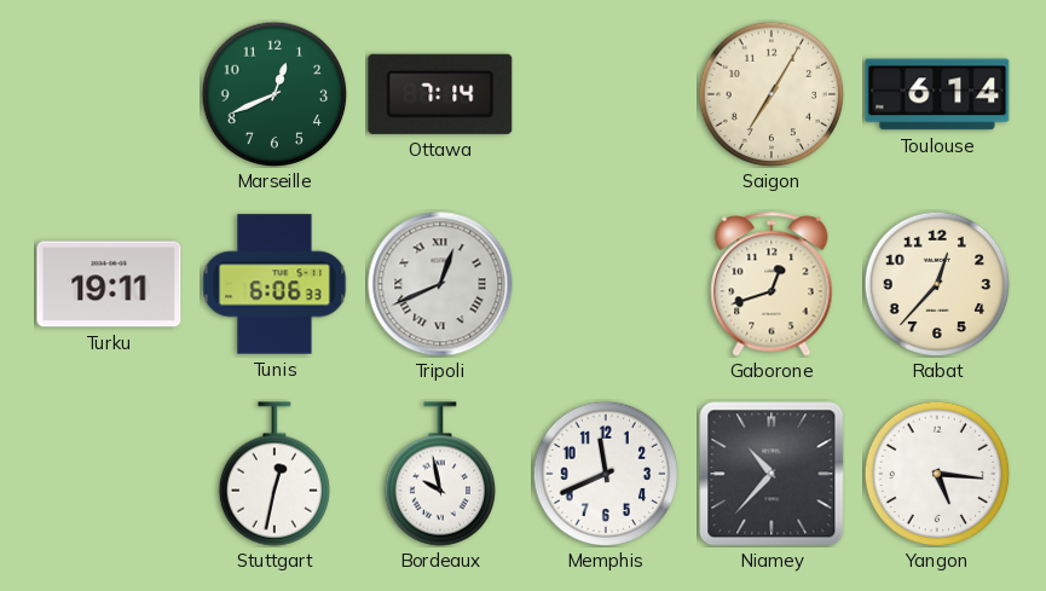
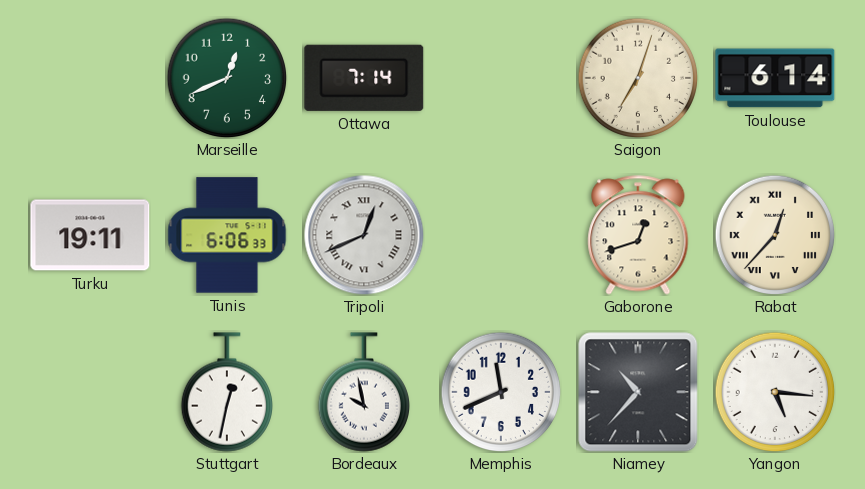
Saigon: 7:05 -> 7:03 (638, 78)
Rabat numerals: Arabic -> Roman (775, 235)
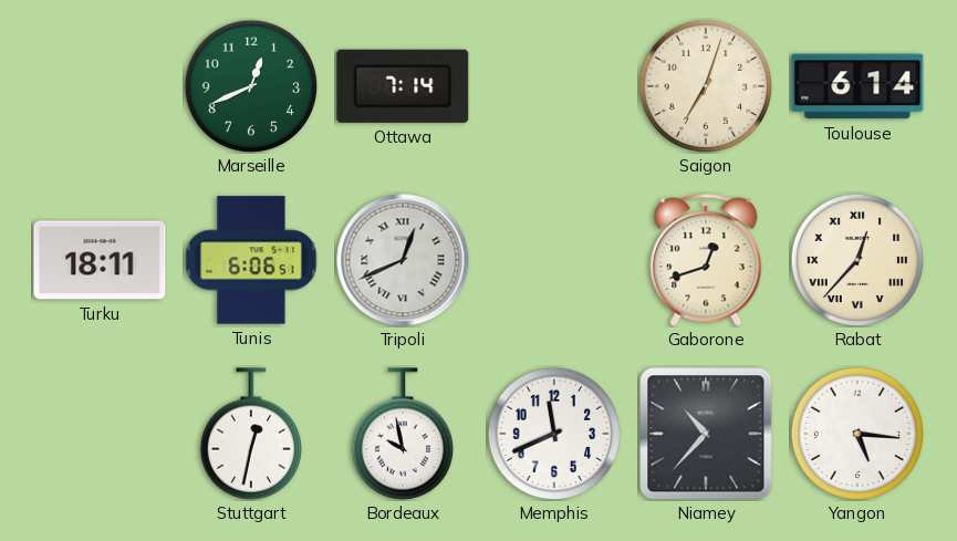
Turku: 19:11 -> 18:11 (100, 260)
Tunis: 6:06:33 -> 6:06:51 (251, 260)
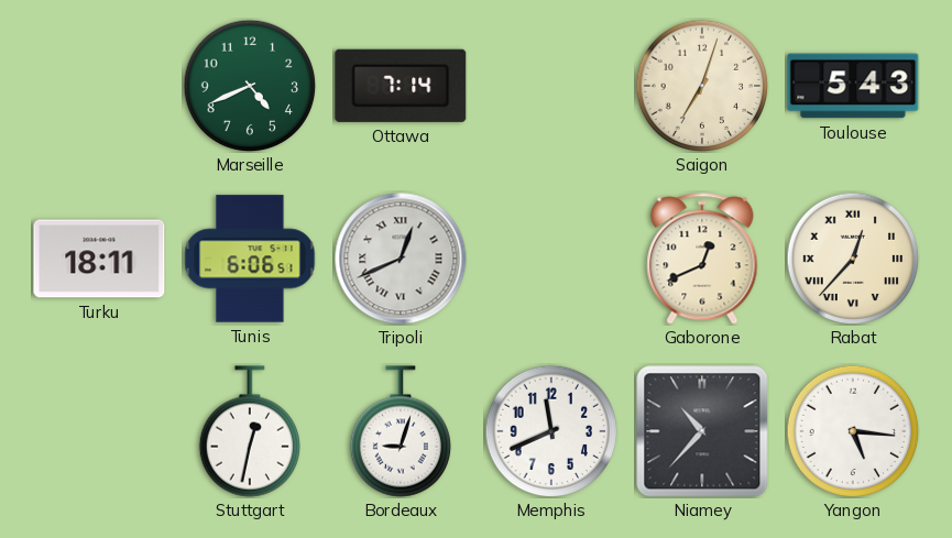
Marseille: 12:41 -> 4:41 (250, 86)
Toulouse: 6:14 -> 5:43 (853, 86)
Gaborone: 12:42 -> 12:41 (702, 259)
Bordeaux: 9:58 -> 9:03 (400, 431)
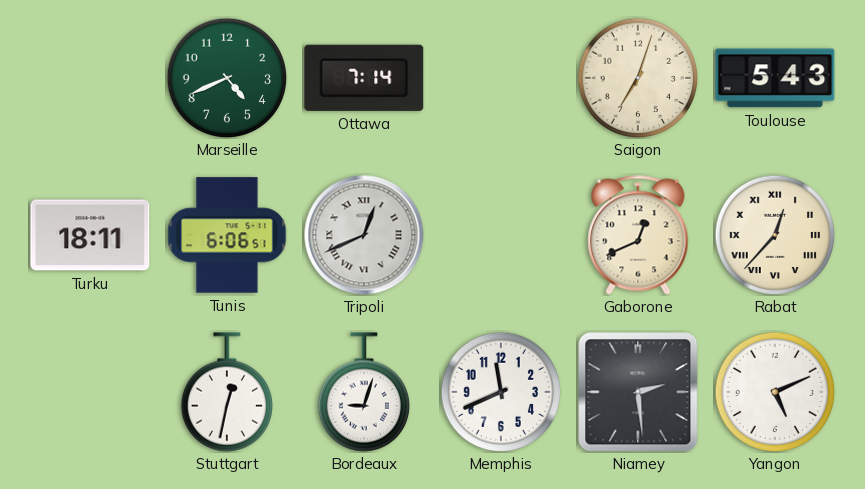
Niamey: 10:37 -> 2:29 (638, 392)
Yangon: 5:16 -> 5:11 (775, 392)
